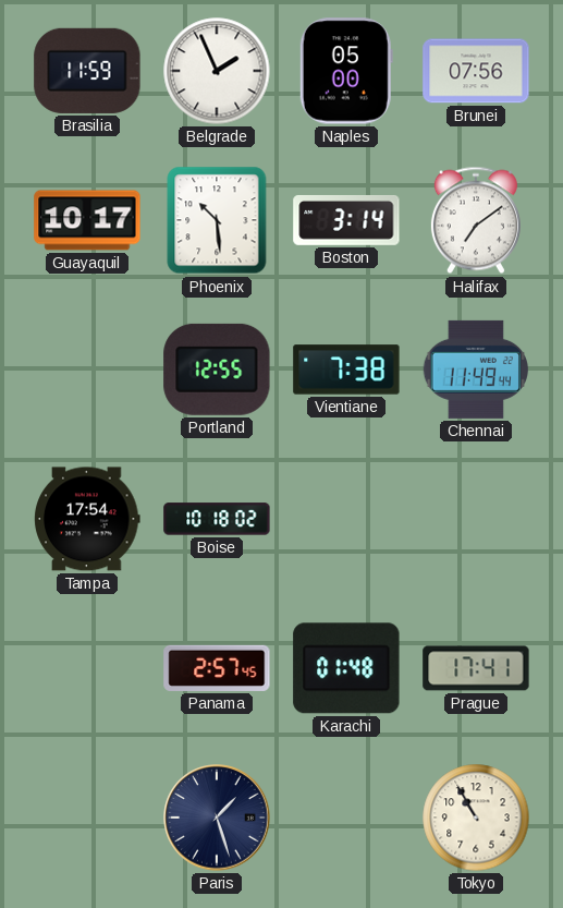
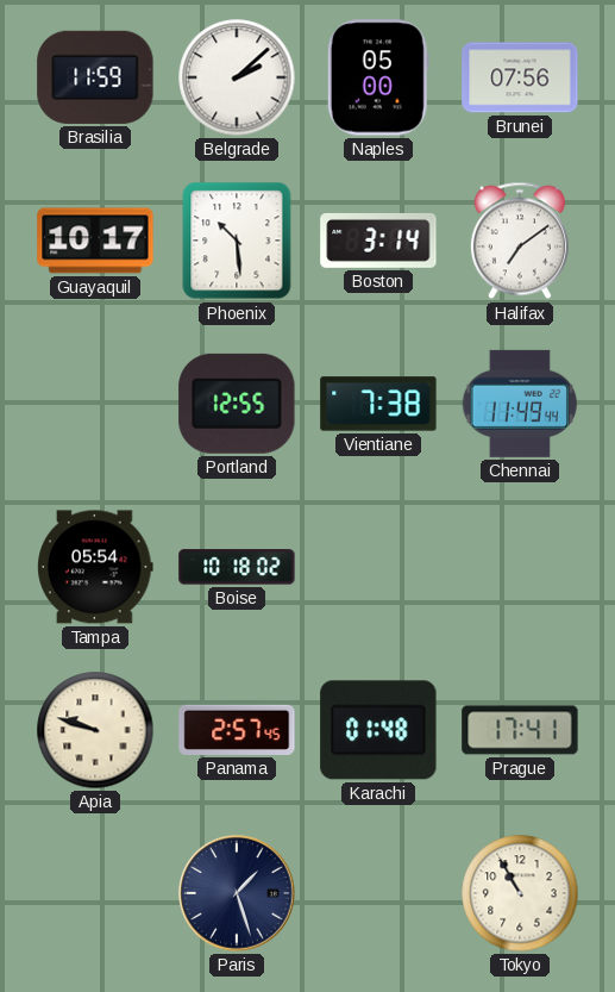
Belgrade: 1:56 -> 2:08 (237, 77)
Tampa: 17:54 -> 05:54 (95, 567)
Apia: none -> 9:48 (95, 730)
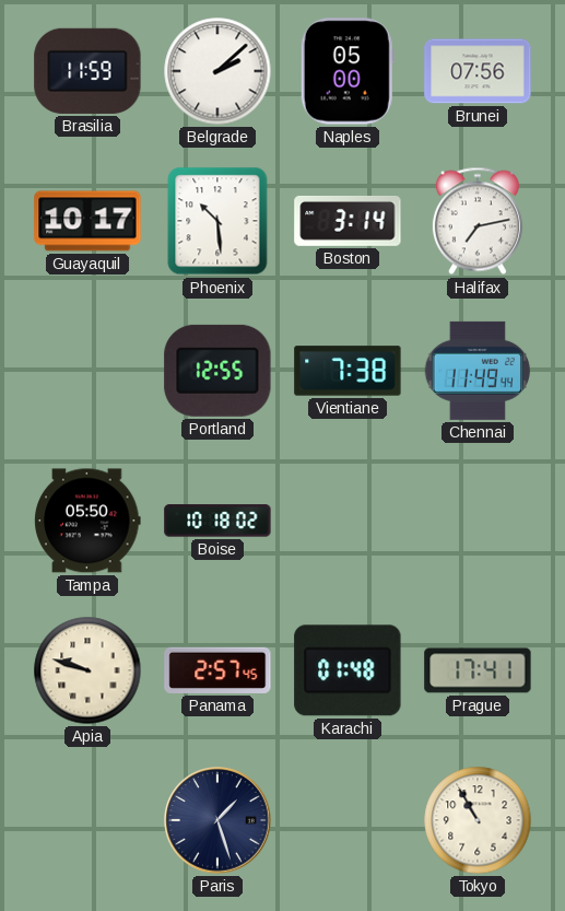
Halifax: 7:09 -> 7:13 (478, 221)
Tampa: 05:54 -> 05:50 (87, 521)
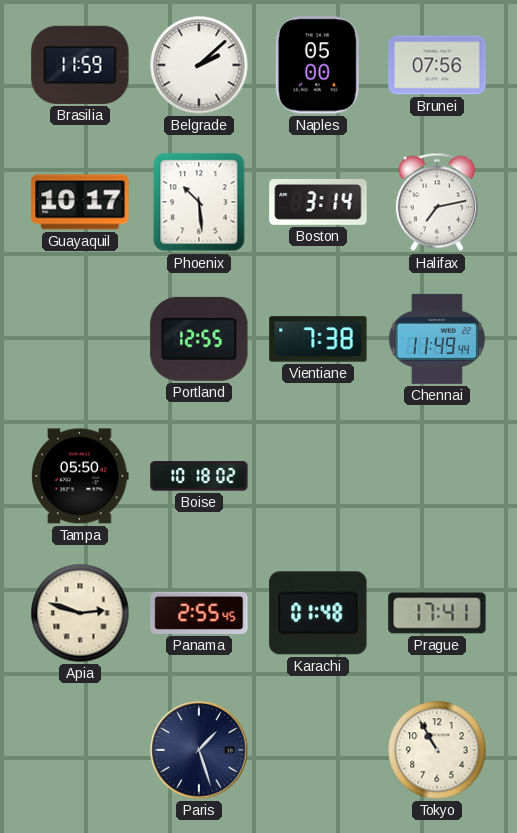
Apia: 9:48 -> 2:48 (80, 613)
Panama: 2:57 -> 2:55 (199, 613)
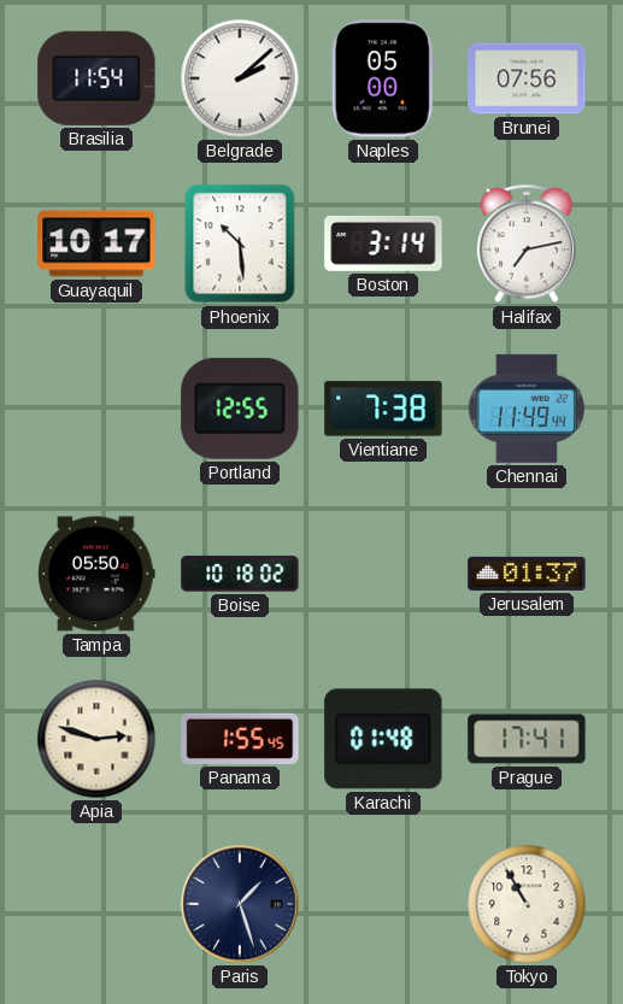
Brasilia: 11:59 -> 11:54 (96, 78)
Jerusalem: none -> 01:37 (527, 574)
Panama: 2:55 -> 1:55 (240, 739)
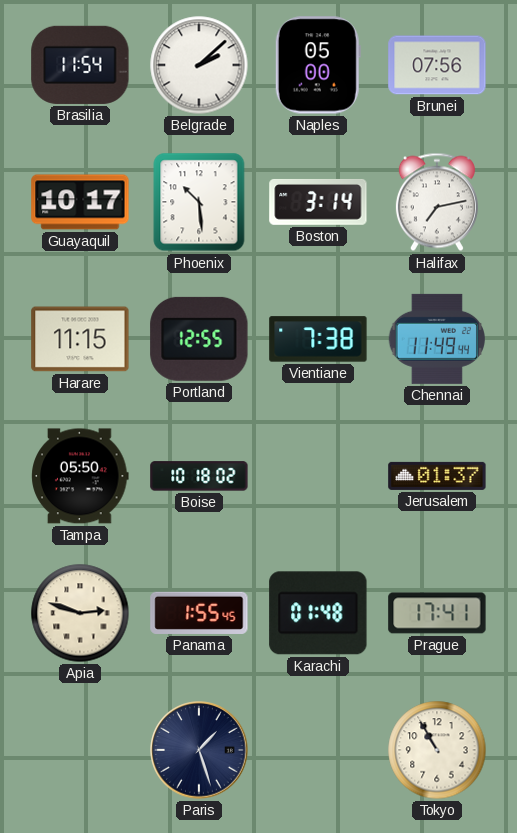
Harare: none -> 11:15 (80, 339)
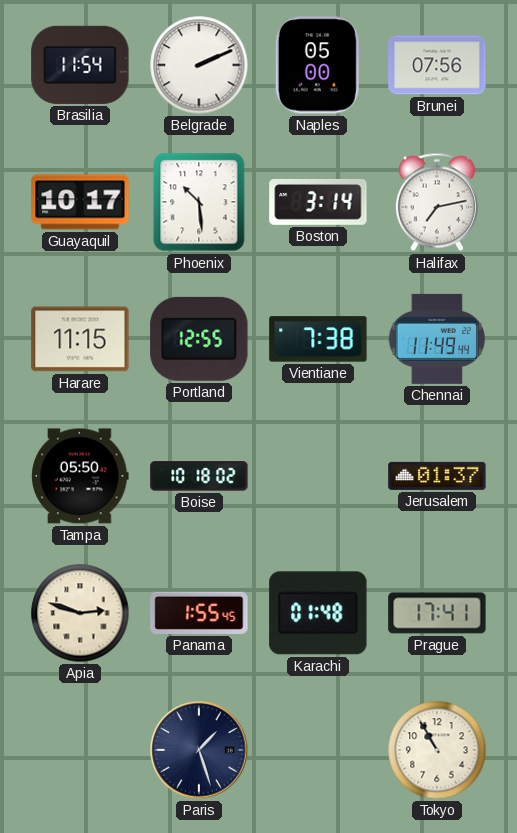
Belgrade: 2:08 -> 2:11 (199, 65)
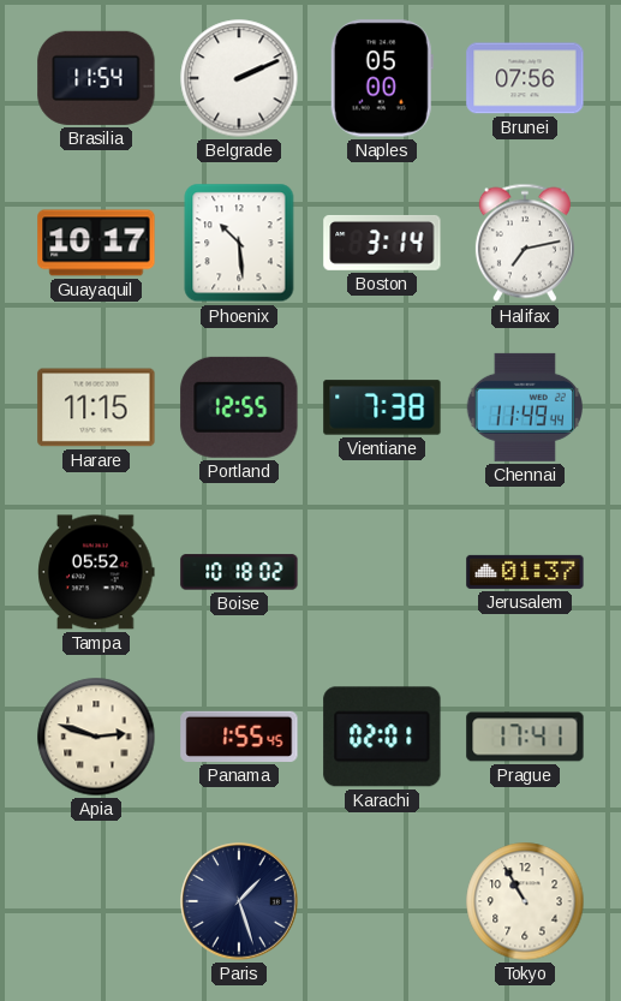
Tampa: 05:50 -> 05:52 (96, 572)
Karachi: 01:48 -> 02:01 (382, 737)
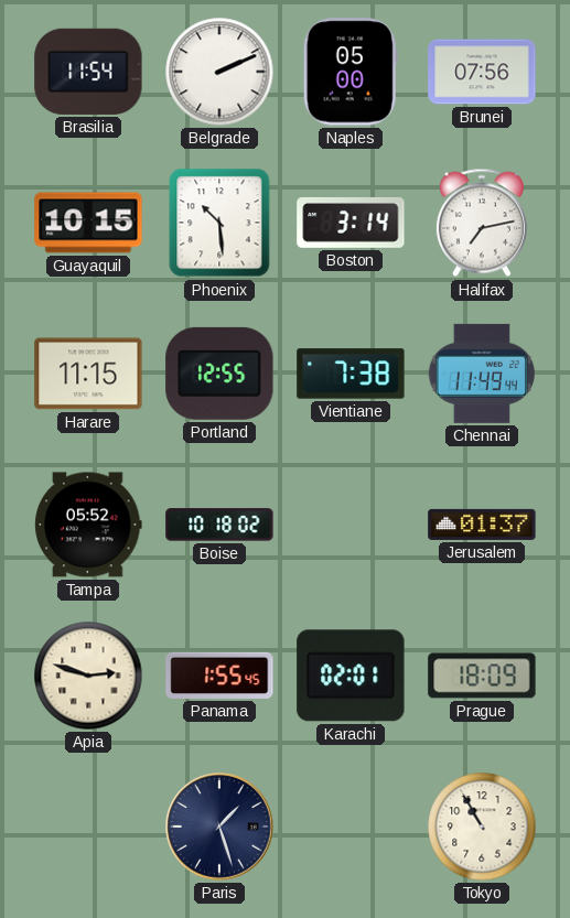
Guayaquil: 10:17 -> 10:15 (88, 223)
Prague: 17:41 -> 18:09 (482, 676)
